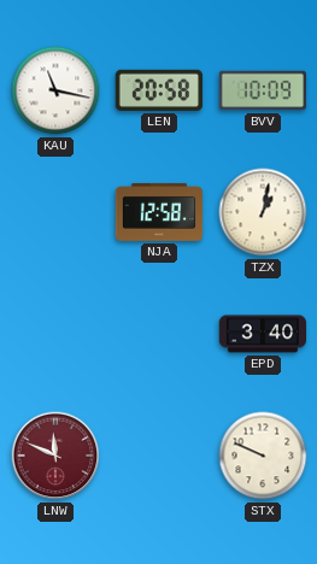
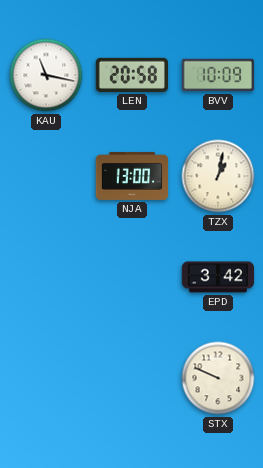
NJA: 12:58 -> 13:00 (132, 176)
EPD: 3:40 -> 3:42 (218, 277)
LNW: 11:49 -> none (55, 456)
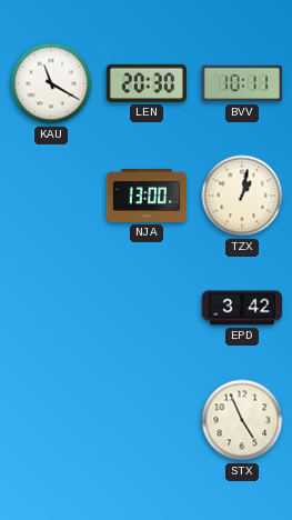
KAU: 11:17 -> 11:20 (51, 83)
LEN: 20:58 -> 20:30 (145, 83)
BVV: 10:09 -> 10:11 (242, 83)
STX: 9:49 -> 4:56 (242, 420)
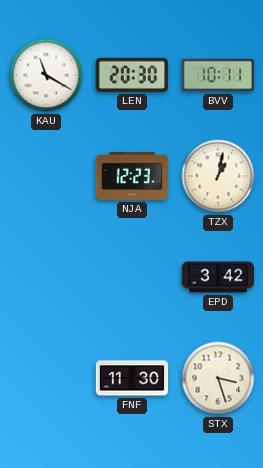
NJA: 13:00 -> 12:23 (132, 176)
FNF: none -> 11:30 (132, 378)
STX: 4:56 -> 3:27 (218, 378)
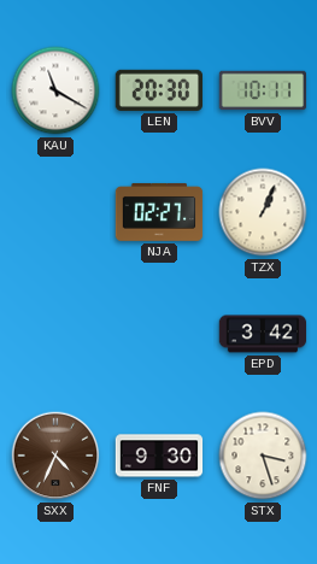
NJA: 12:23 -> 02:27 (159, 212)
TZX: 1:02 -> 1:04 (263, 212)
SXX: none -> 4:34 (55, 456)
FNF: 11:30 -> 9:30 (159, 456)
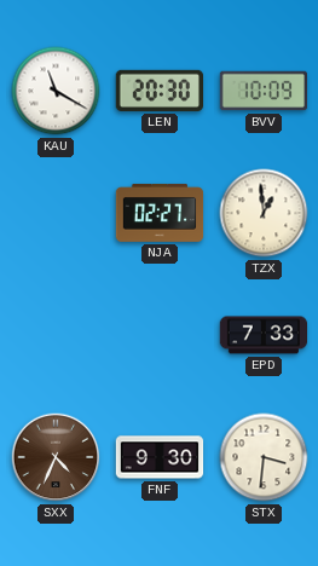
BVV: 10:11 -> 10:09 (264, 91)
TZX: 1:04 -> 12:59 (264, 213)
EPD: 3:42 -> 7:33 (264, 335)
STX: 3:27 -> 3:31 (264, 457)
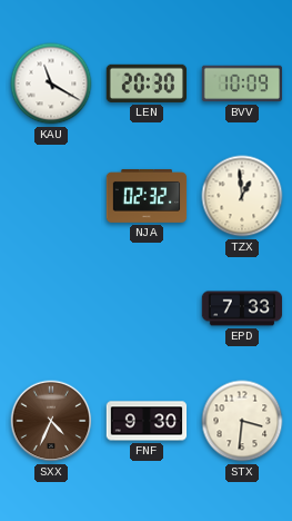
NJA: 02:27 -> 02:32 (147, 196)
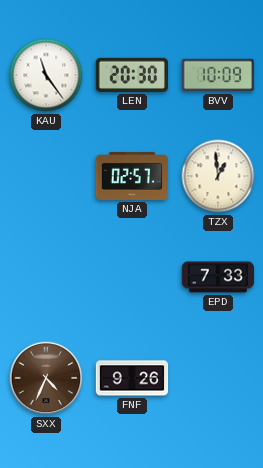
KAU: 11:20 -> 11:24 (46, 75)
NJA: 02:32 -> 02:57 (132, 176)
FNF: 9:30 -> 9:26 (132, 378)
STX: 3:31 -> none (242, 421)
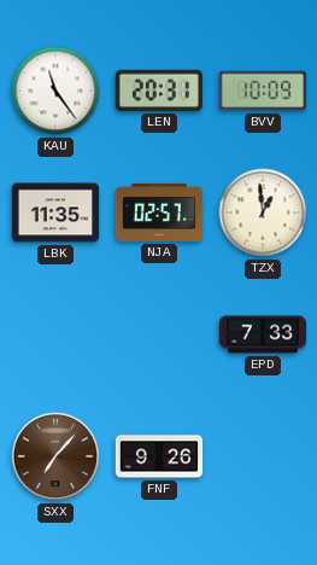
LEN: 20:30 -> 20:31 (158, 91)
LBK: none -> 11:35 (55, 212)
SXX: 4:34 -> 7:07 (55, 456)
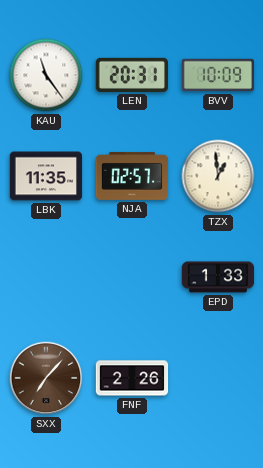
EPD: 7:33 -> 1:33 (218, 277)
FNF: 9:26 -> 2:26 (132, 378)
